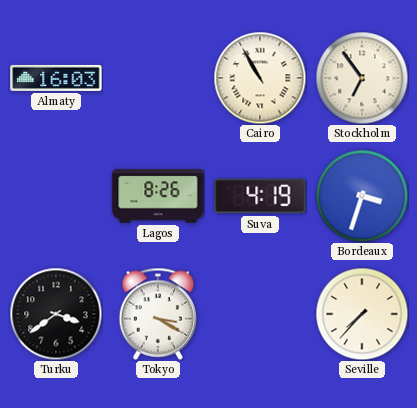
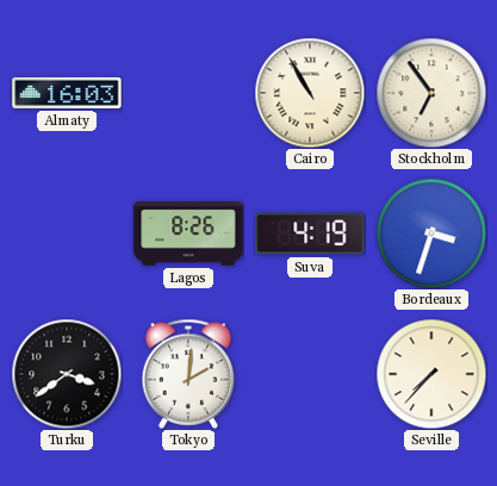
Tokyo: 3:20 -> 2:01 (188, 374)
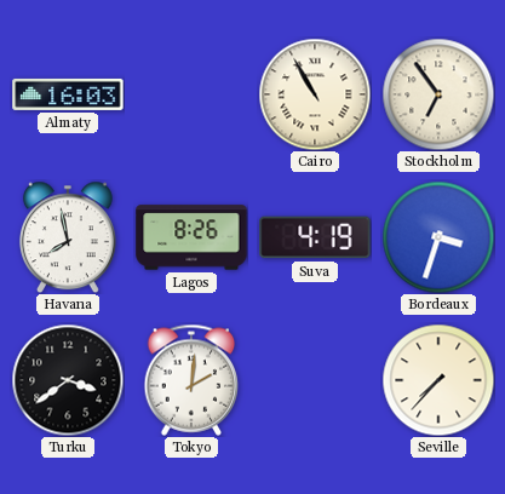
Havana: none -> 7:58 (68, 237)
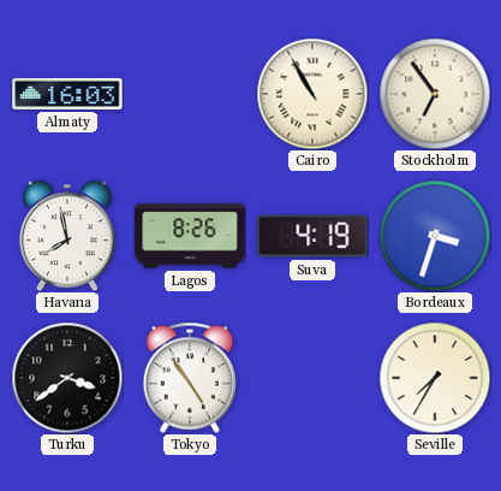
Tokyo: 2:01 -> 4:54 (190, 378)
Seville: 7:37 -> 7:35 (435, 378)
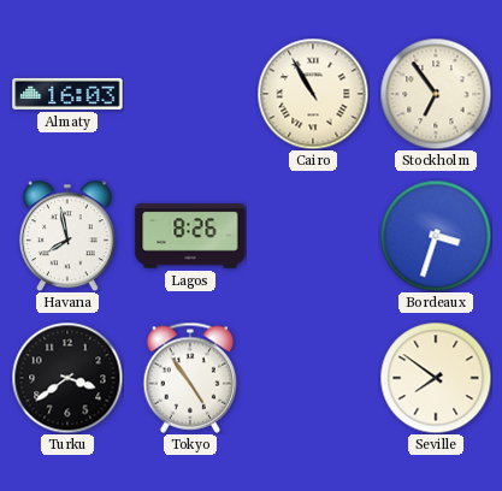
Suva: 4:19 -> none (312, 236)
Seville: 7:35 -> 7:51 (436, 378)
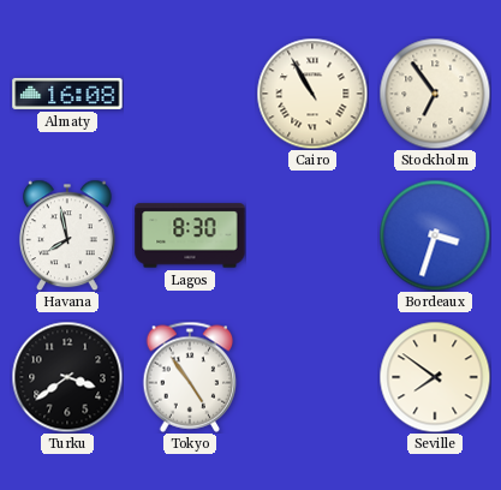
Almaty: 16:03 -> 16:08 (67, 94)
Lagos: 8:26 -> 8:30 (190, 235)
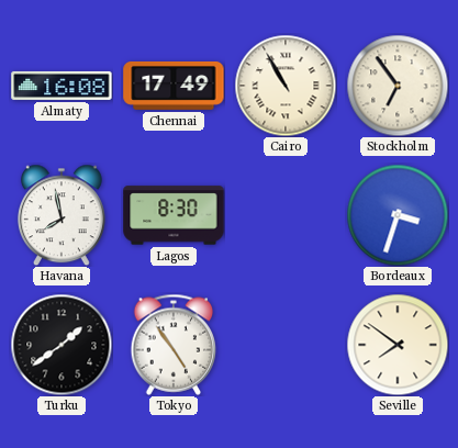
Chennai: none -> 17:49 (174, 86)
Turku: 3:39 -> 1:39 (62, 345)
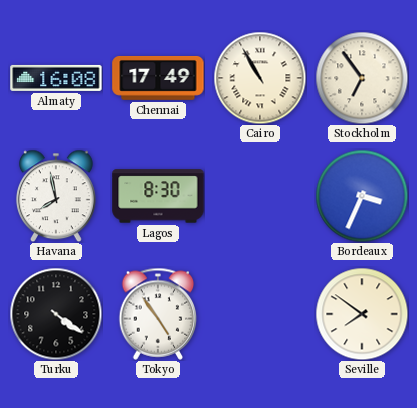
Bordeaux: 3:33 -> 3:34 (362, 196)
Turku: 1:39 -> 4:21 (56, 314)
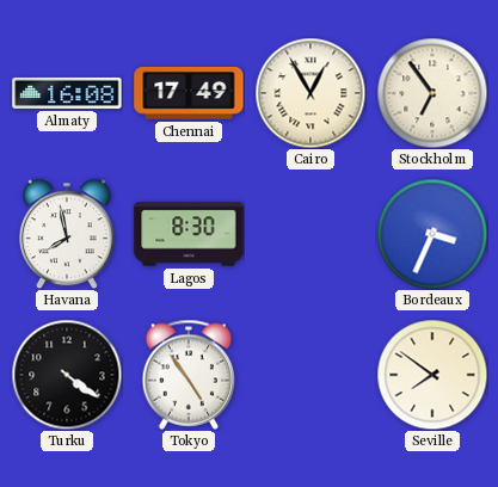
Cairo: 10:55 -> 12:55 (311, 93)
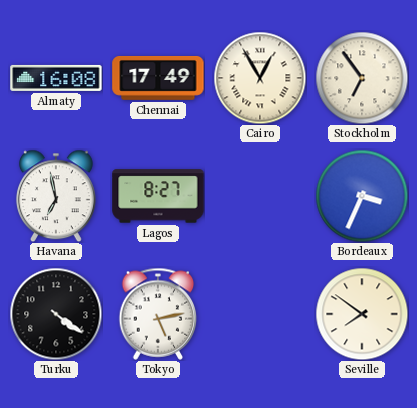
Havana: 7:58 -> 6:58 (56, 196)
Lagos: 8:30 -> 8:27 (158, 196)
Tokyo: 4:54 -> 5:13 (158, 314)
